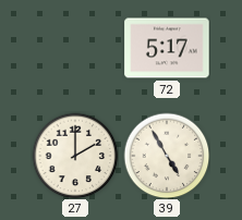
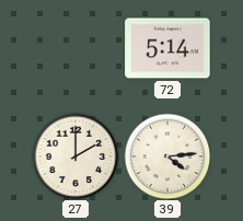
72: 5:17 -> 5:14 (167, 48)
39: 4:55 -> 4:14 (167, 156)
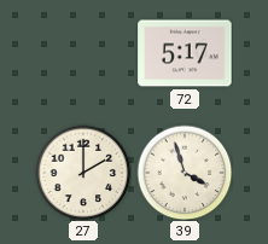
72: 5:14 -> 5:17 (185, 53)
39: 4:14 -> 3:57 (185, 173)
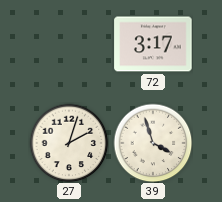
72: 5:17 -> 3:17 (153, 44)
27: 2:00 -> 2:03 (69, 143)
